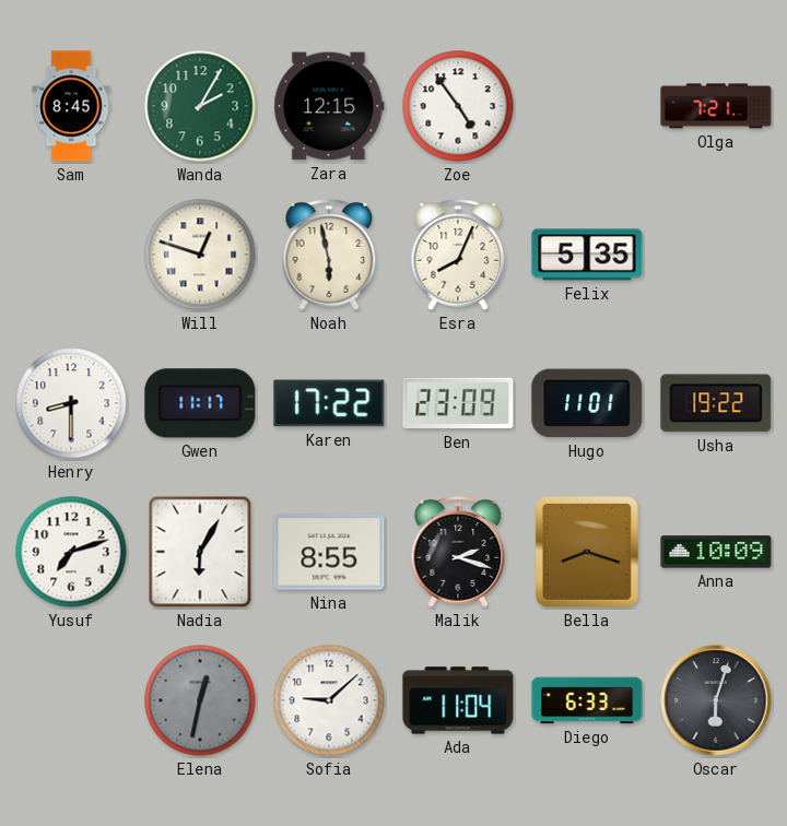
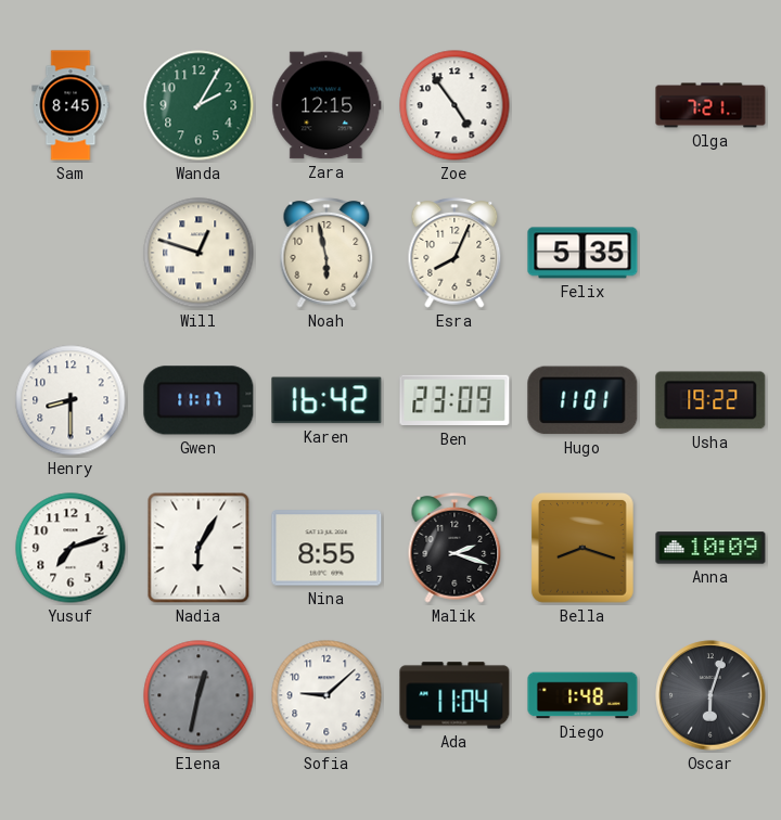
Karen: 17:22 -> 16:42 (327, 400)
Diego: 6:33 -> 1:48 (582, 695)
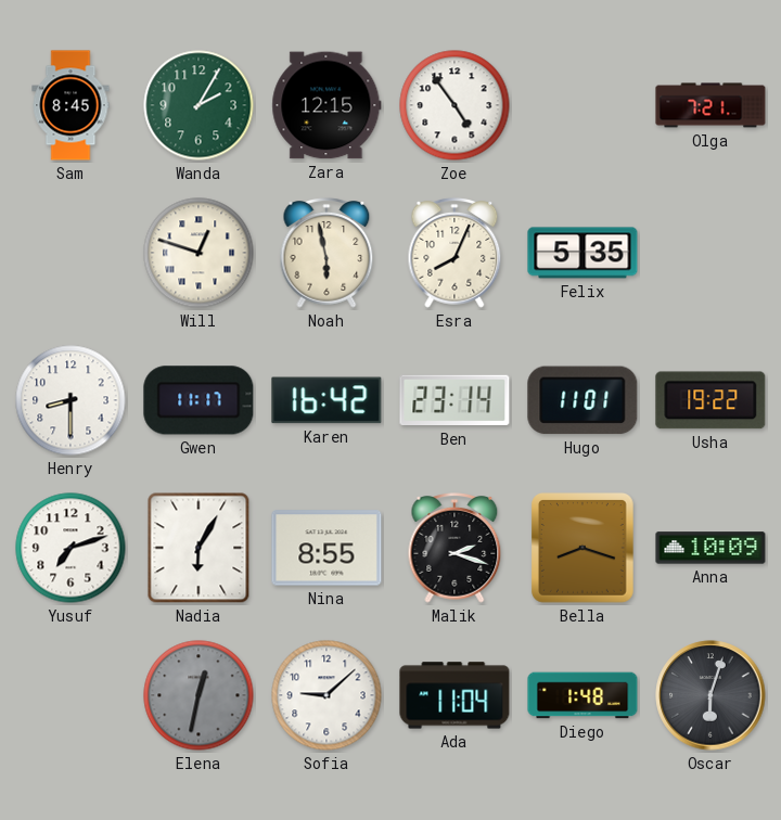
Ben: 23:09 -> 23:14 (454, 400)
